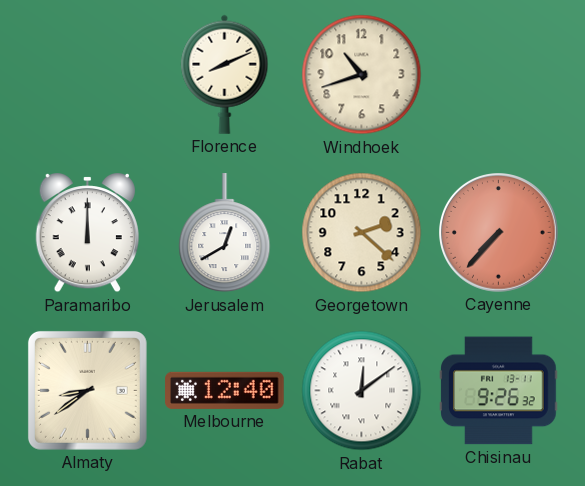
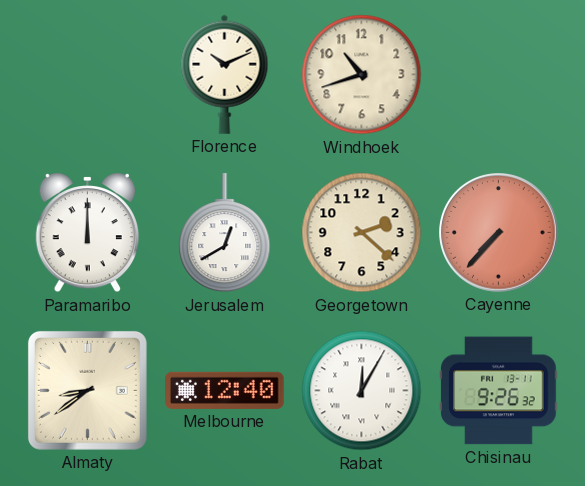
Florence: 8:11 -> 10:11 (225, 74)
Rabat: 12:09 -> 12:05 (362, 391)
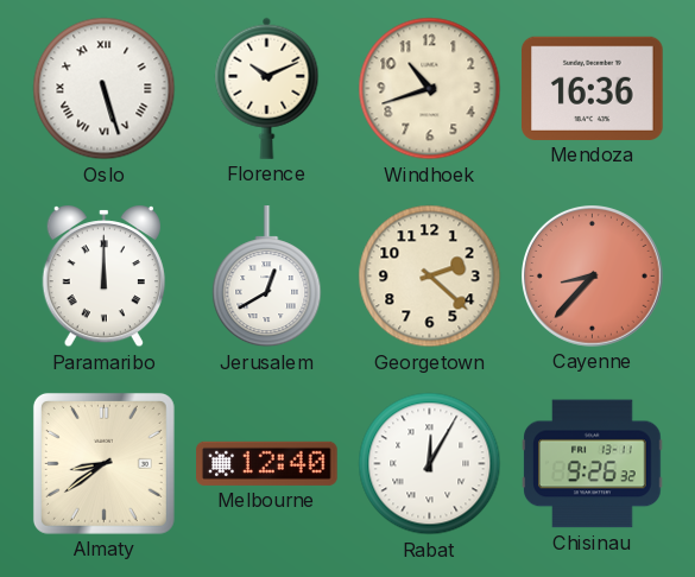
Oslo: none -> 5:27 (105, 89)
Mendoza: none -> 16:36 (593, 88)
Cayenne: 7:37 -> 8:37 (593, 277)
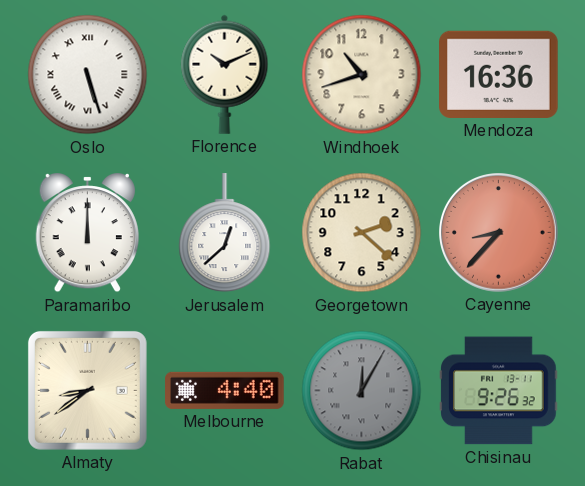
Jerusalem: 12:40 -> 12:38 (225, 233)
Melbourne: 12:40 -> 4:40 (225, 390)
Rabat dial: white -> grey (362, 391)
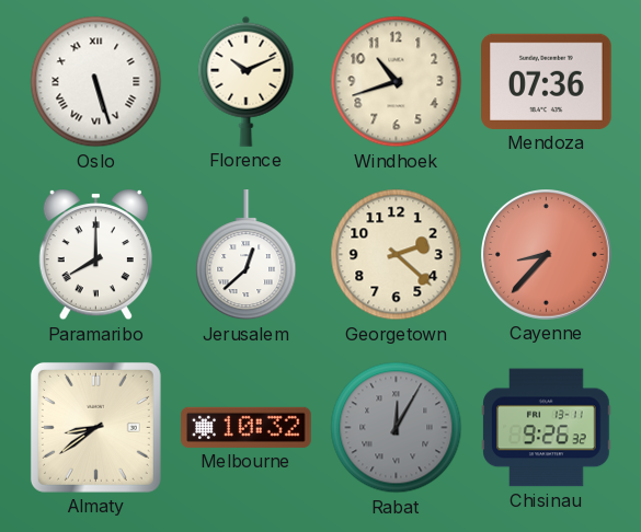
Mendoza: 16:36 -> 07:36 (547, 81)
Paramaribo: 12:00 -> 8:00 (95, 256)
Melbourne: 4:40 -> 10:32 (247, 427)
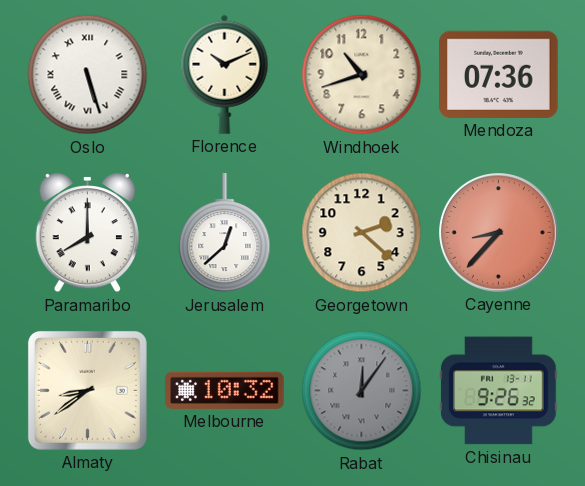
Rabat: 12:05 -> 12:06 (362, 391)
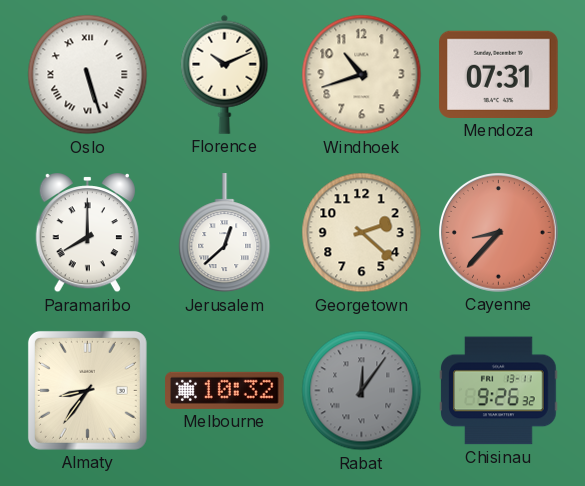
Mendoza: 07:36 -> 07:31 (499, 74)
Almaty: 8:39 -> 8:36 (87, 390)
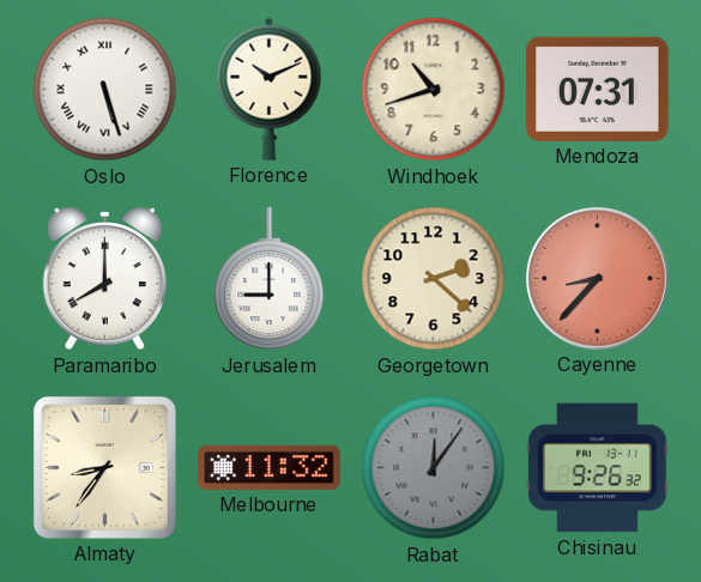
Jerusalem: 12:38 -> 9:00 (270, 279)
Melbourne: 10:32 -> 11:32 (270, 467)
